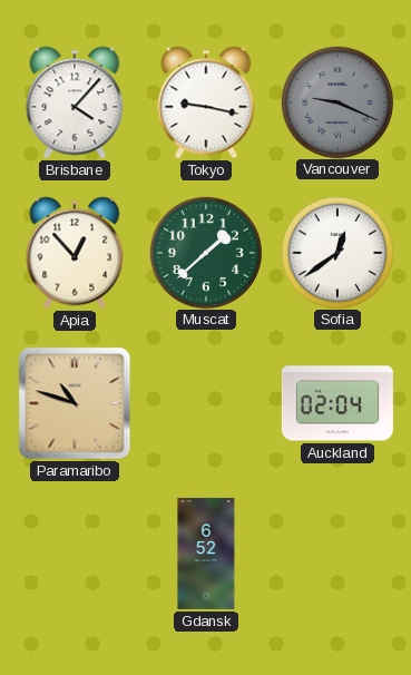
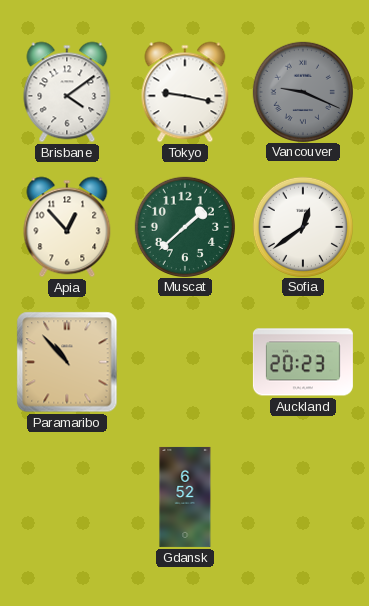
Brisbane: 4:07 -> 4:09 (67, 92)
Paramaribo: 10:48 -> 10:53 (67, 362)
Auckland: 02:04 -> 20:23 (303, 362)
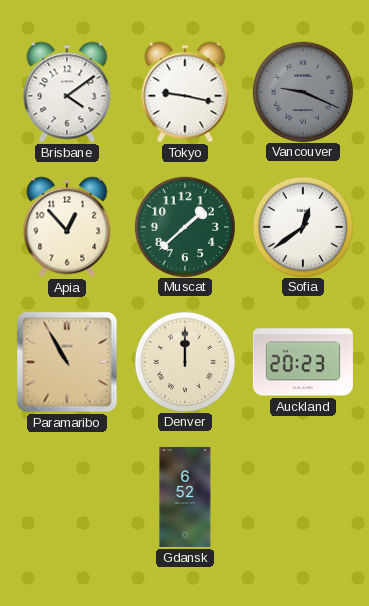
Paramaribo: 10:53 -> 10:55 (67, 362)
Denver: none -> 12:00 (184, 361)
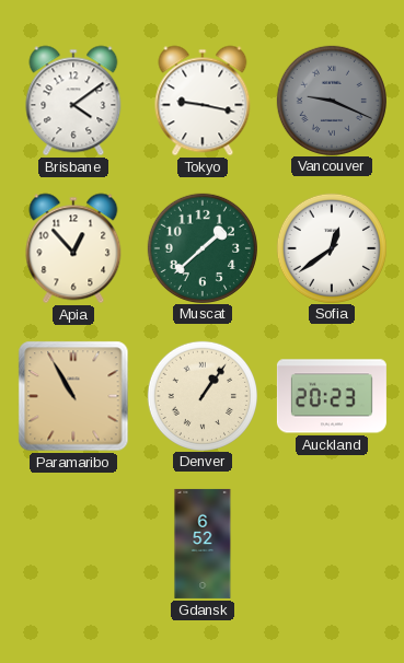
Denver: 12:00 -> 1:06 (201, 395)
